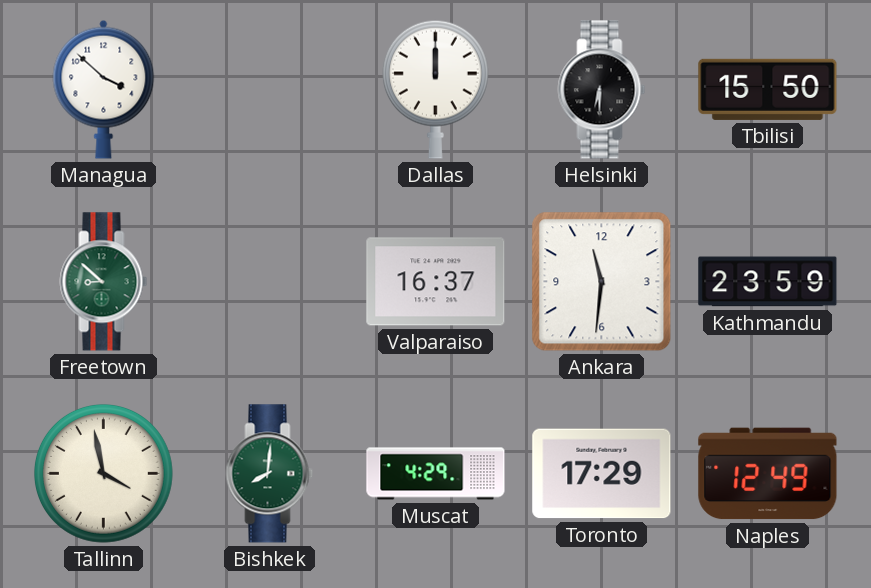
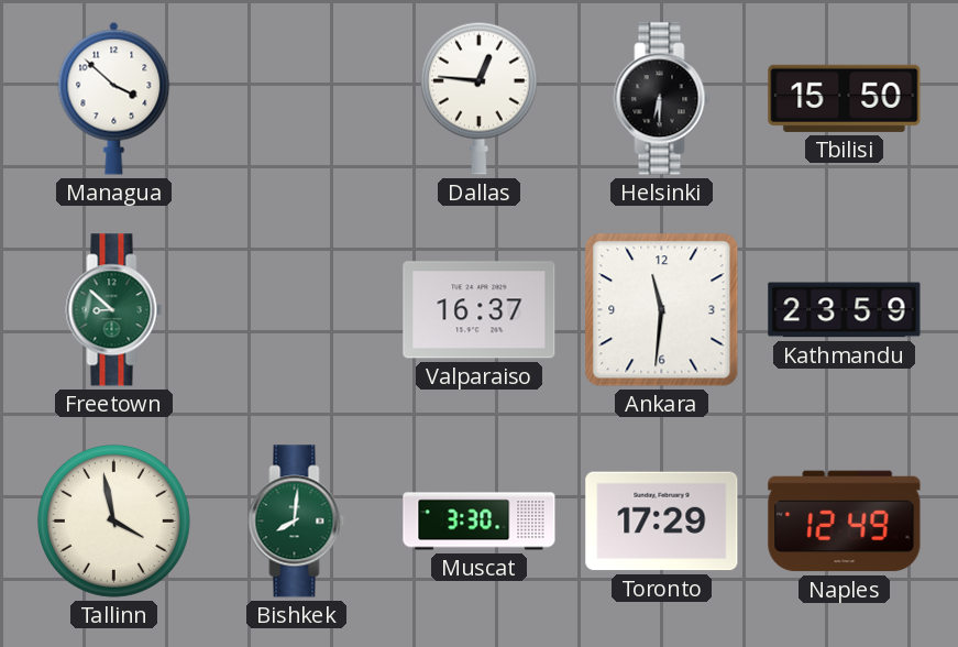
Dallas: 12:00 -> 12:46 (478, 98)
Muscat: 4:29 -> 3:30 (480, 522)
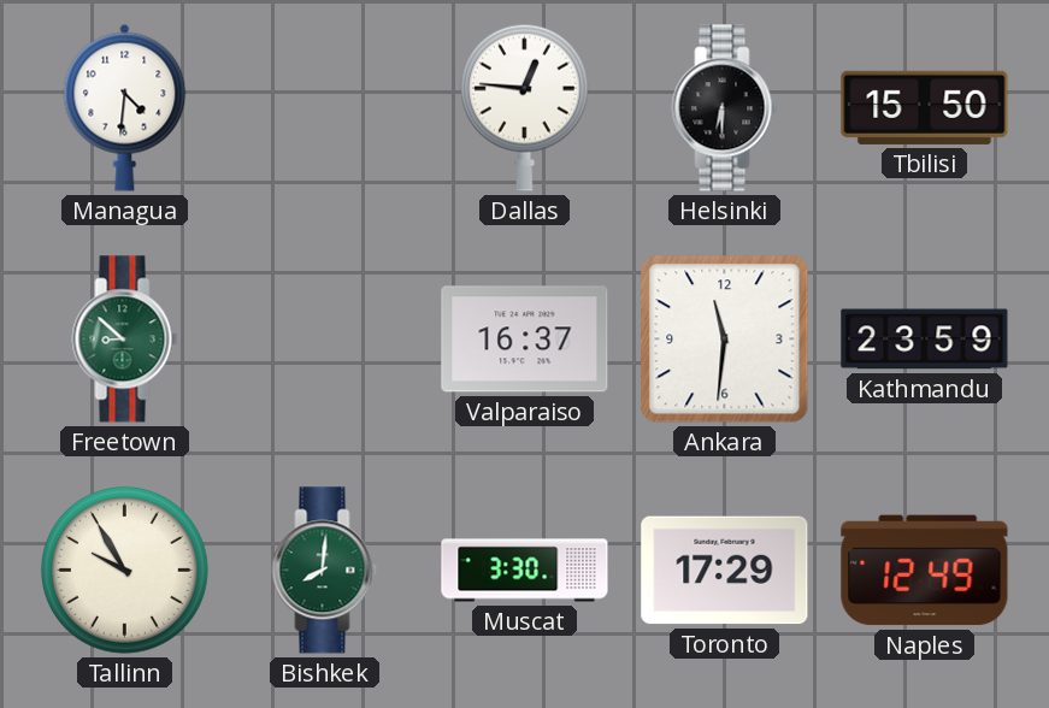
Managua: 3:52 -> 4:31 (125, 107)
Tallinn: 3:58 -> 9:55 (124, 570)
